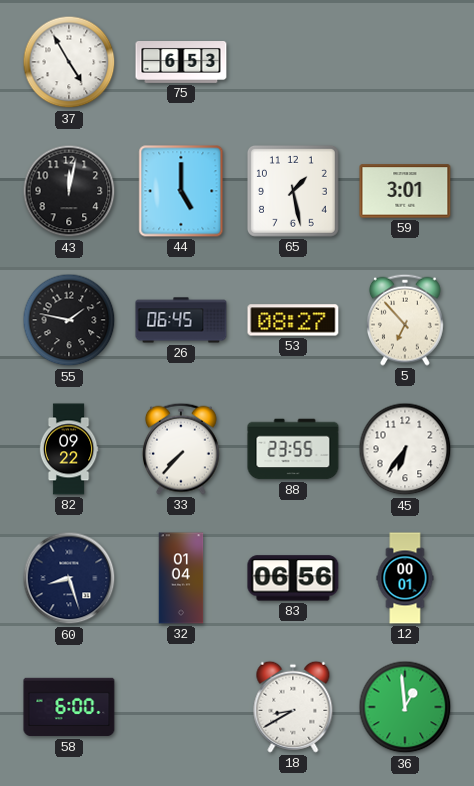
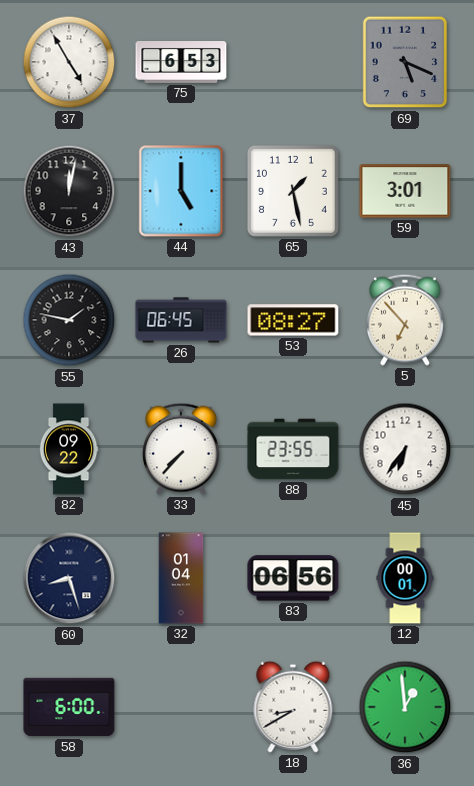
69: none -> 5:19 (405, 62)
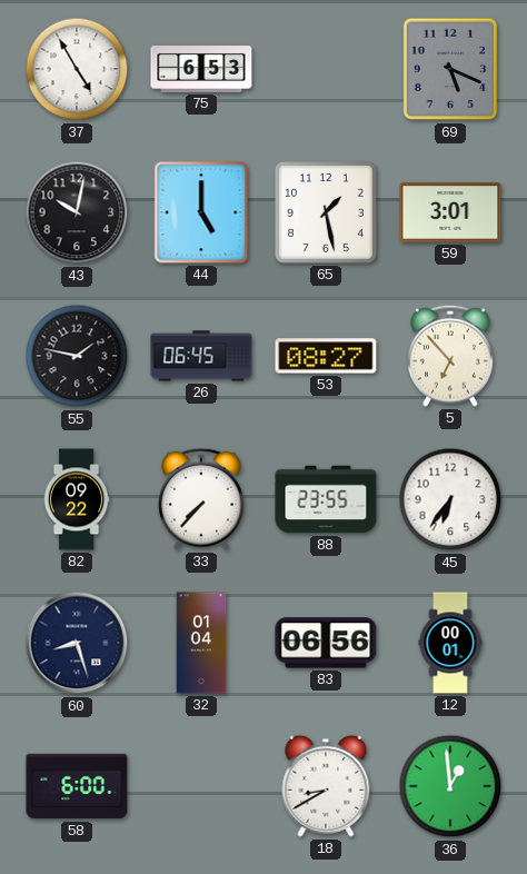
43: 12:02 -> 10:02 (77, 212)
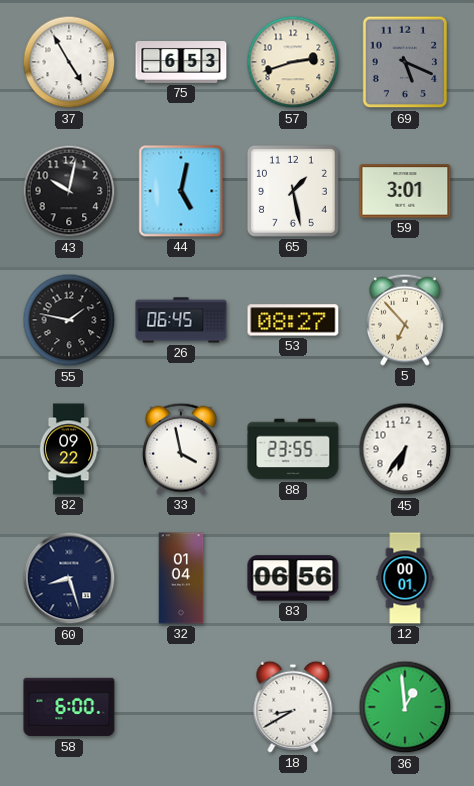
57: none -> 2:42 (293, 62)
44: 5:00 -> 5:02 (181, 191)
33: 7:37 -> 3:58 (181, 449)
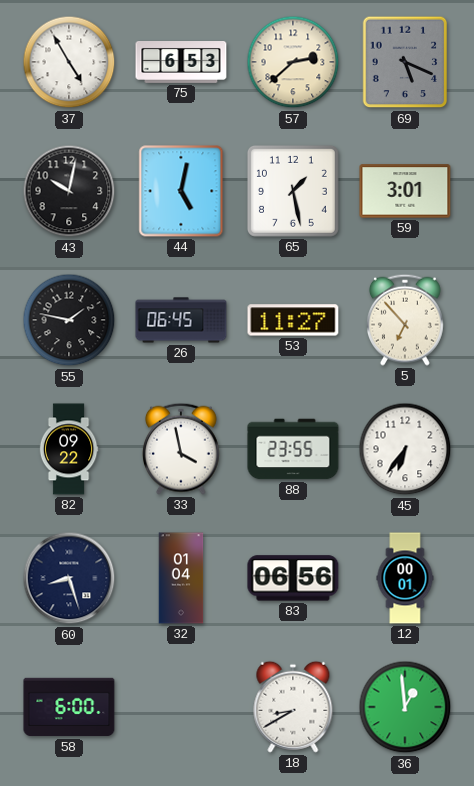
57: 2:42 -> 2:38 (293, 62)
53: 08:27 -> 11:27 (293, 320)
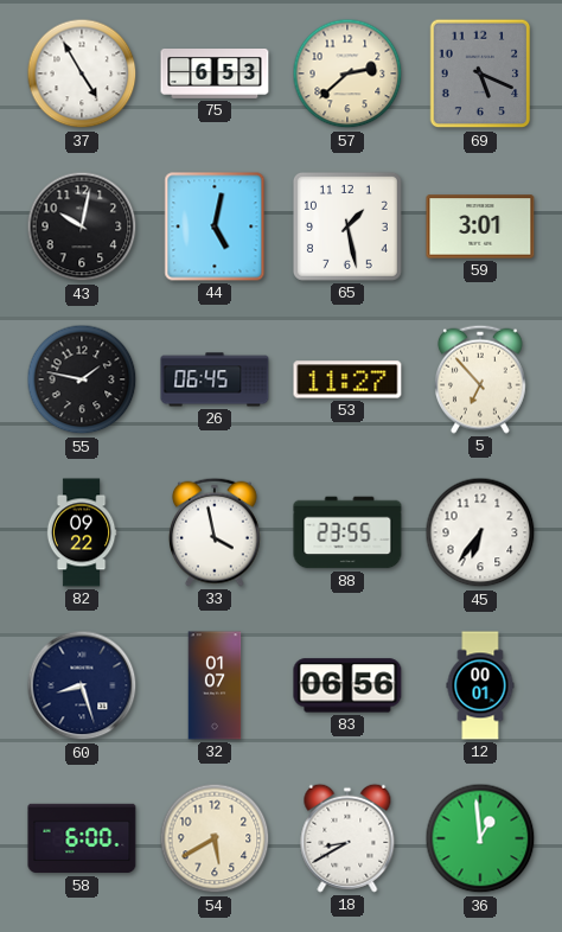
32: 01:04 -> 01:07 (215, 685)
54: none -> 5:40 (215, 838)
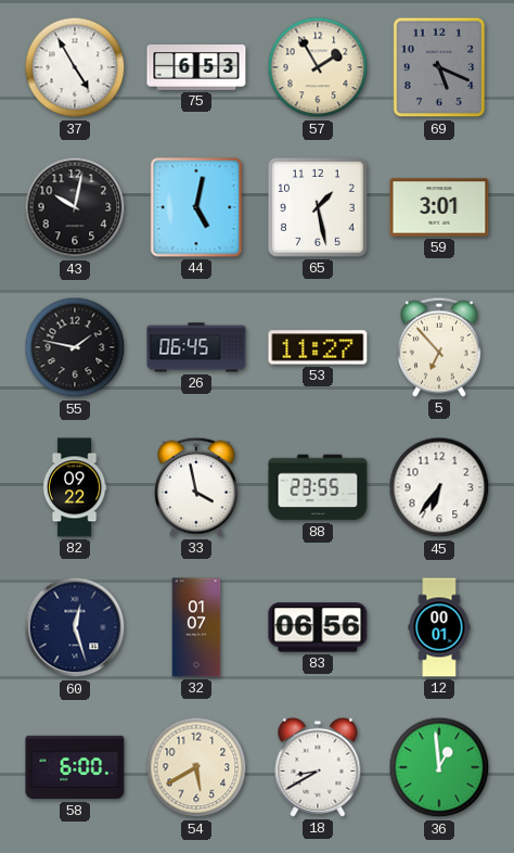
57: 2:38 -> 1:55 (318, 67)
60: 8:27 -> 12:27 (75, 627)
